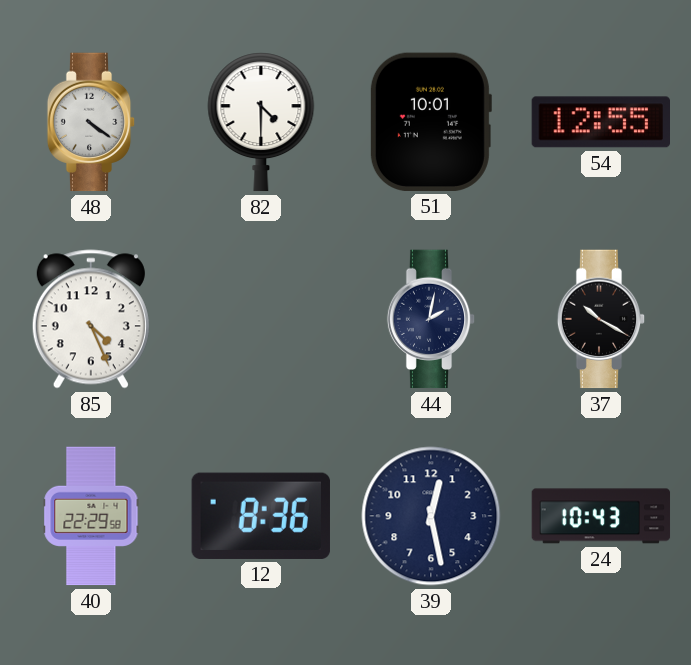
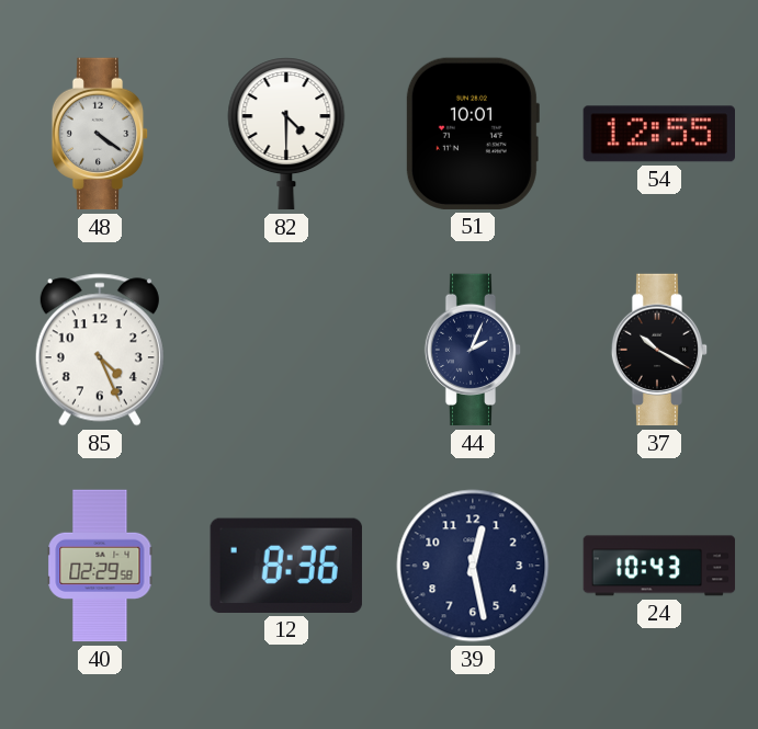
44: 2:02 -> 2:04 (473, 350)
40: 22:29 -> 02:29 (100, 566)
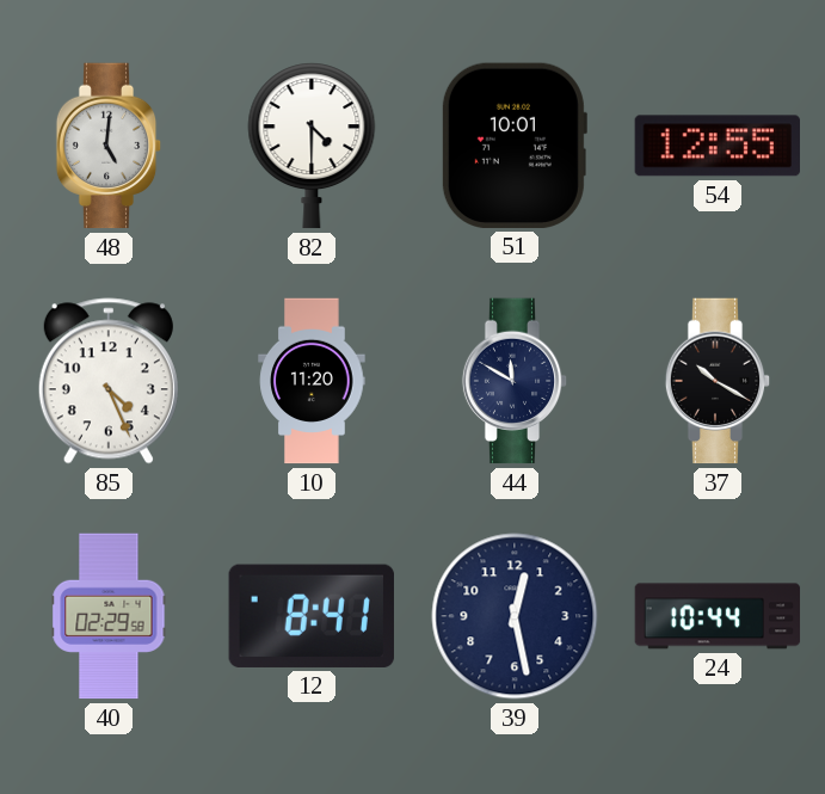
48: 4:21 -> 5:01 (109, 146)
10: none -> 11:20 (312, 381)
44: 2:04 -> 11:50 (515, 381)
12: 8:36 -> 8:41 (312, 616)
24: 10:43 -> 10:44 (718, 616)
